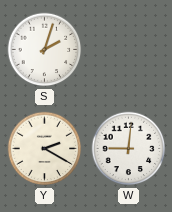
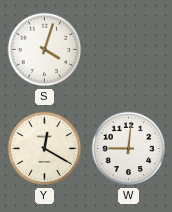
S: 2:03 -> 4:03 (45, 50)
Y: 2:20 -> 12:20 (45, 149)
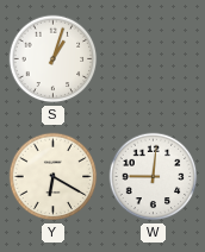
S: 4:03 -> 1:03 (54, 59)
Y: 12:20 -> 6:20 (54, 177)
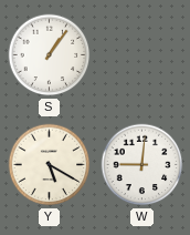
S: 1:03 -> 1:06 (50, 55)
Y: 6:20 -> 5:20 (50, 165)
